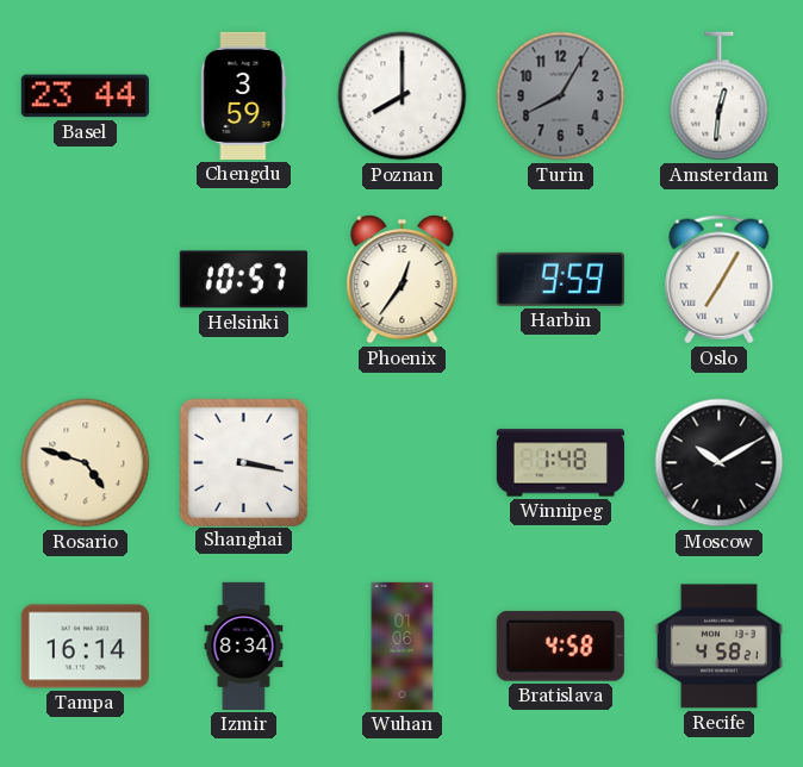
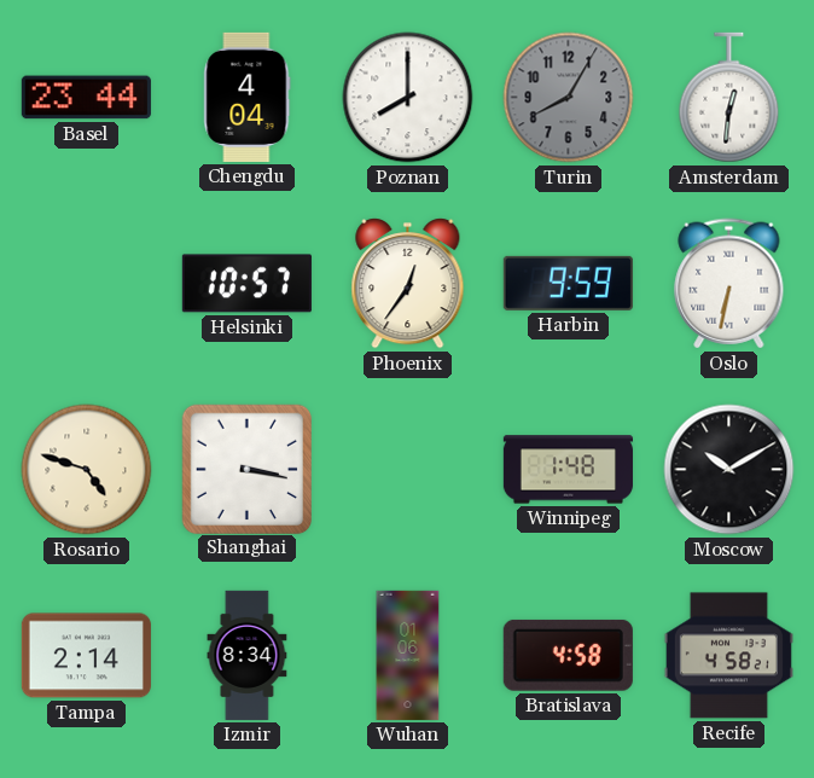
Chengdu: 3:59 -> 4:04 (248, 97)
Oslo: 7:05 -> 6:32 (729, 284)
Tampa: 16:14 -> 2:14 (86, 656)
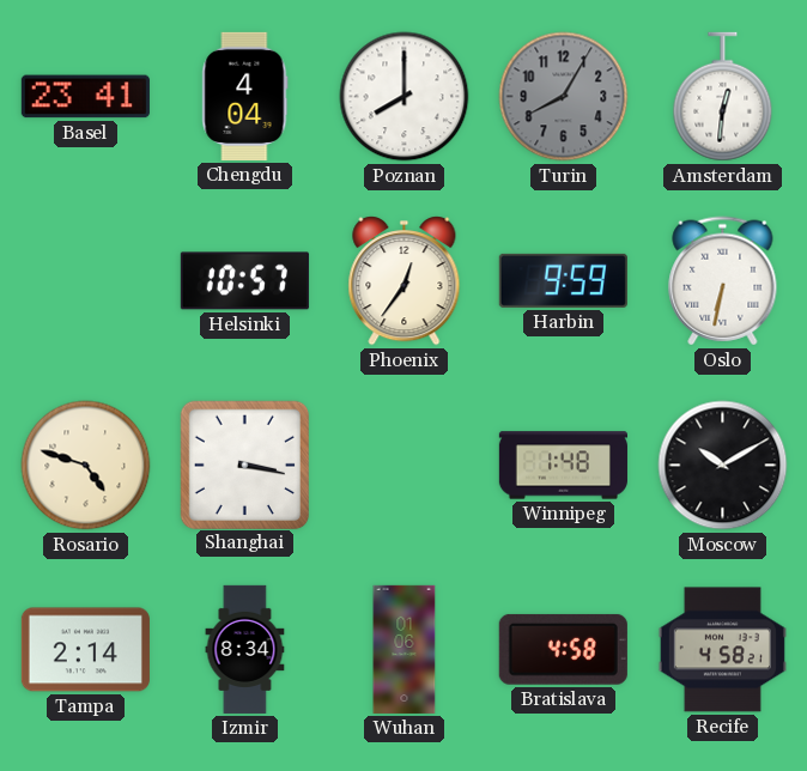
Basel: 23:44 -> 23:41 (85, 97)
